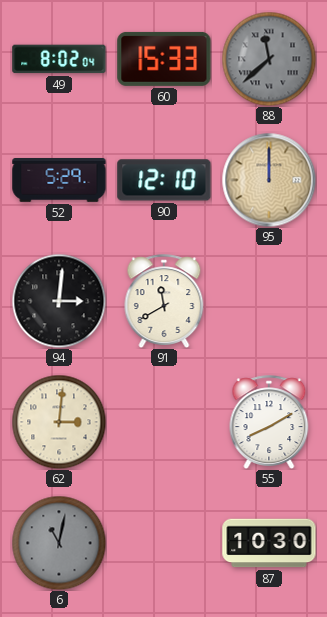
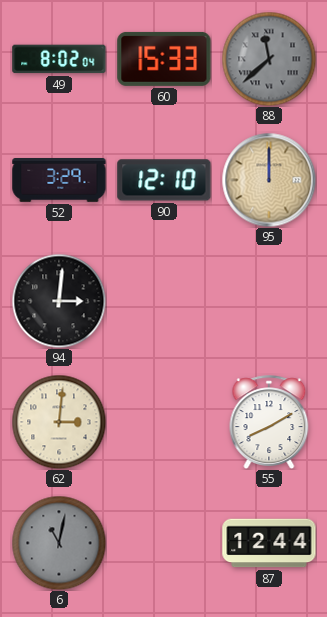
52: 5:29 -> 3:29 (59, 181)
91: 11:40 -> none (164, 301)
87: 10:30 -> 12:44 (269, 543)
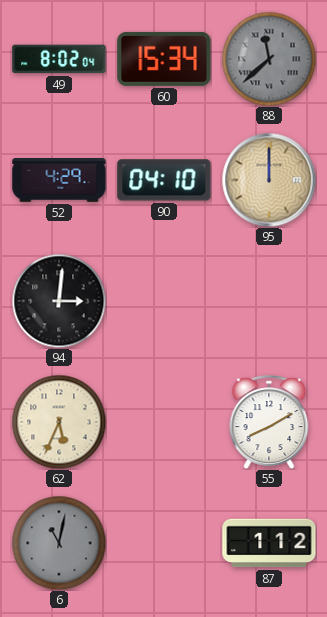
60: 15:33 -> 15:34 (164, 59)
52: 3:29 -> 4:29 (59, 181)
90: 12:10 -> 04:10 (164, 180)
62: 3:01 -> 5:34 (59, 422)
87: 12:44 -> 1:12 (269, 543)
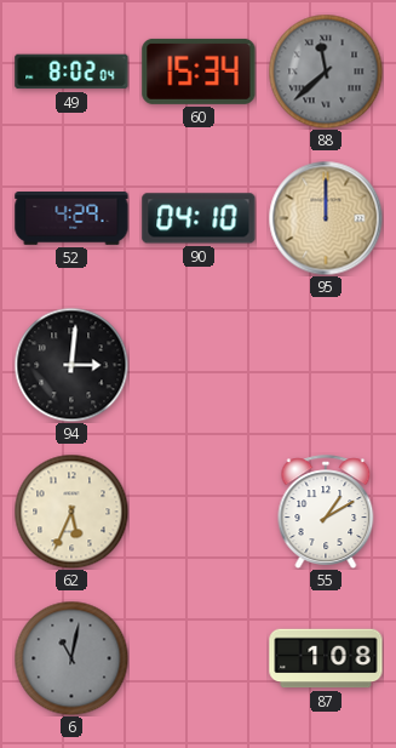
55: 8:10 -> 1:10 (326, 512)
87: 1:12 -> 1:08 (326, 658)
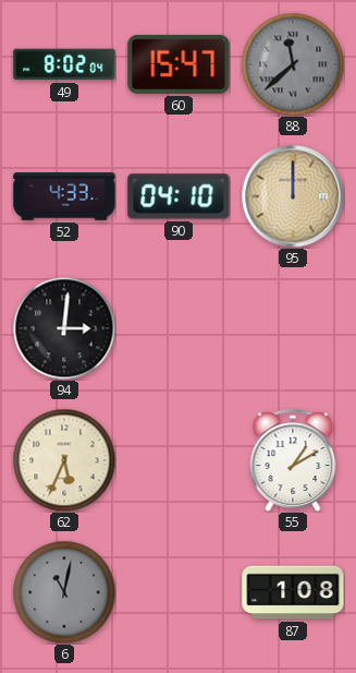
60: 15:34 -> 15:47 (179, 64)
52: 4:29 -> 4:33 (64, 197)
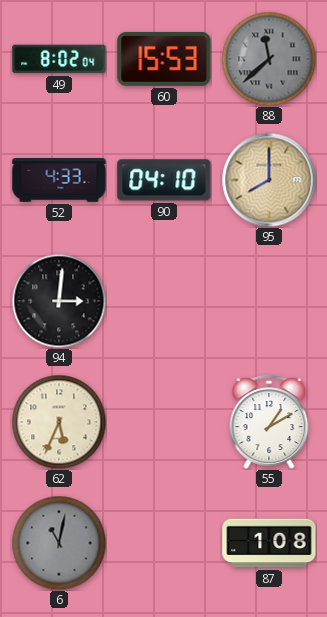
60: 15:47 -> 15:53 (164, 59)
95: 12:00 -> 8:00 (269, 180)
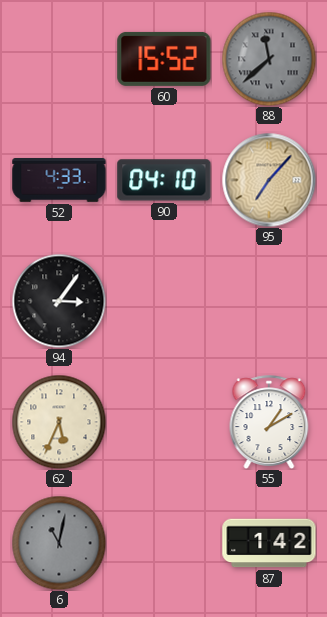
49: 8:02 -> none (59, 59)
60: 15:53 -> 15:52 (164, 59)
95: 8:00 -> 7:07 (269, 180)
94: 3:01 -> 3:06 (59, 301)
87: 1:08 -> 1:42 (269, 543)
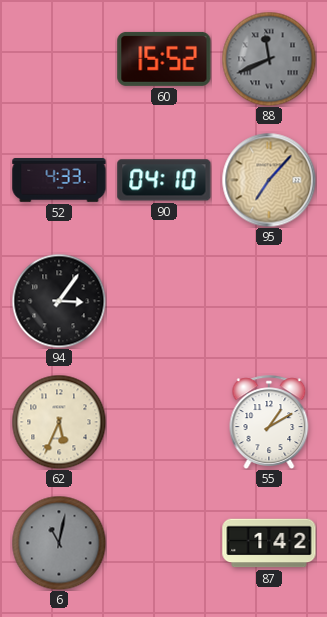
88: 11:38 -> 11:41 (269, 59)
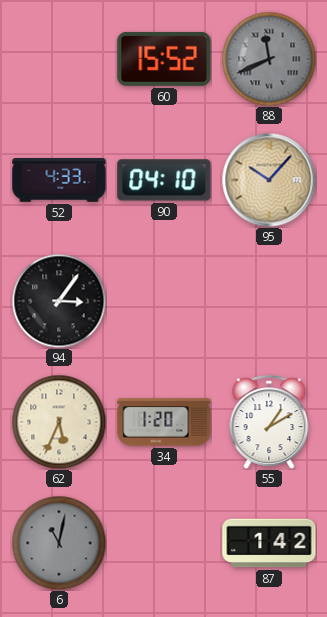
95: 7:07 -> 10:07 (269, 180)
34: none -> 1:20 (164, 422)
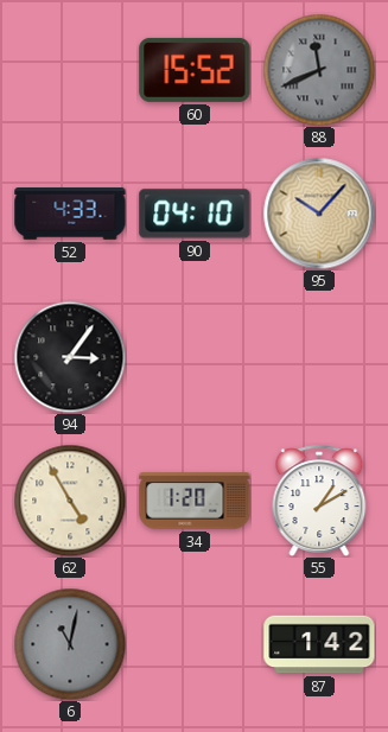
62: 5:34 -> 4:55 (70, 501)
